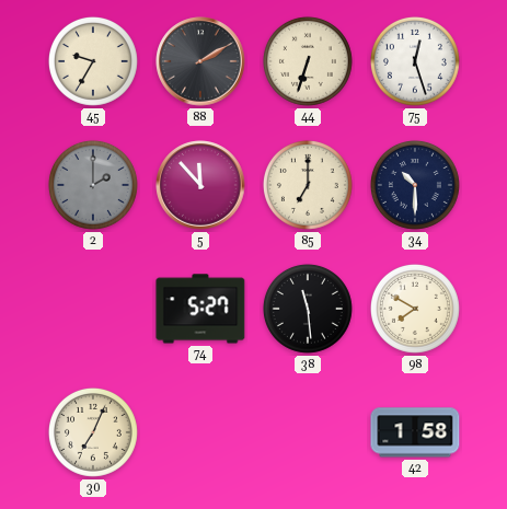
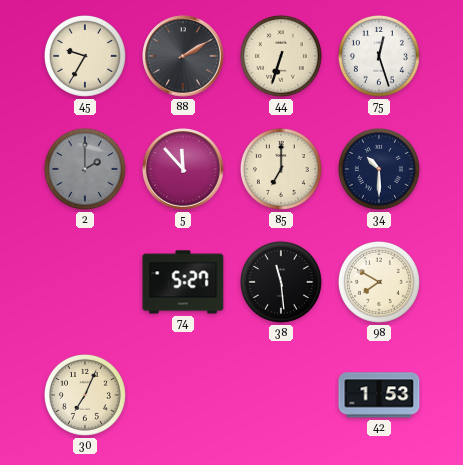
42: 1:58 -> 1:53 (379, 395)
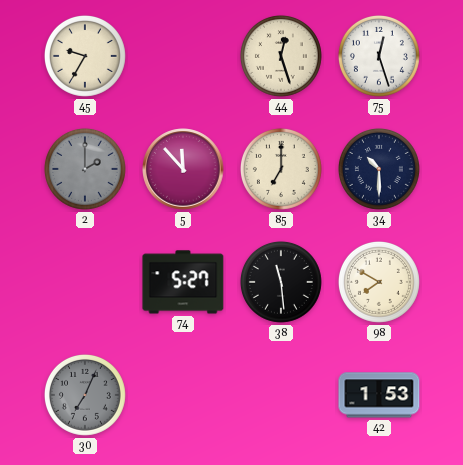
88: 2:10 -> none (183, 56)
44: 6:33 -> 12:27 (281, 56)
30 dial: cream -> grey (85, 395)
